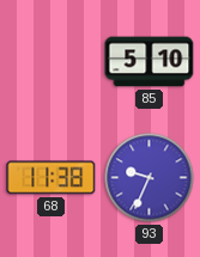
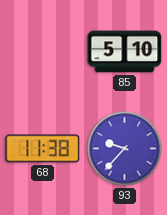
93: 9:34 -> 9:37 (125, 149)
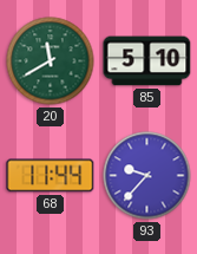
20: none -> 11:40 (51, 61)
68: 11:38 -> 11:44 (51, 176)
